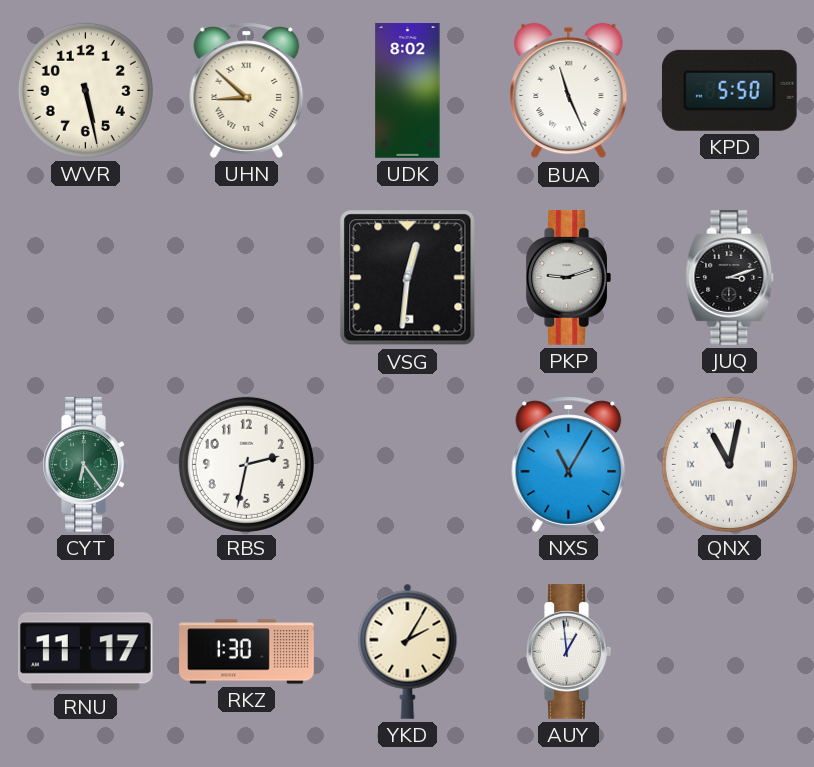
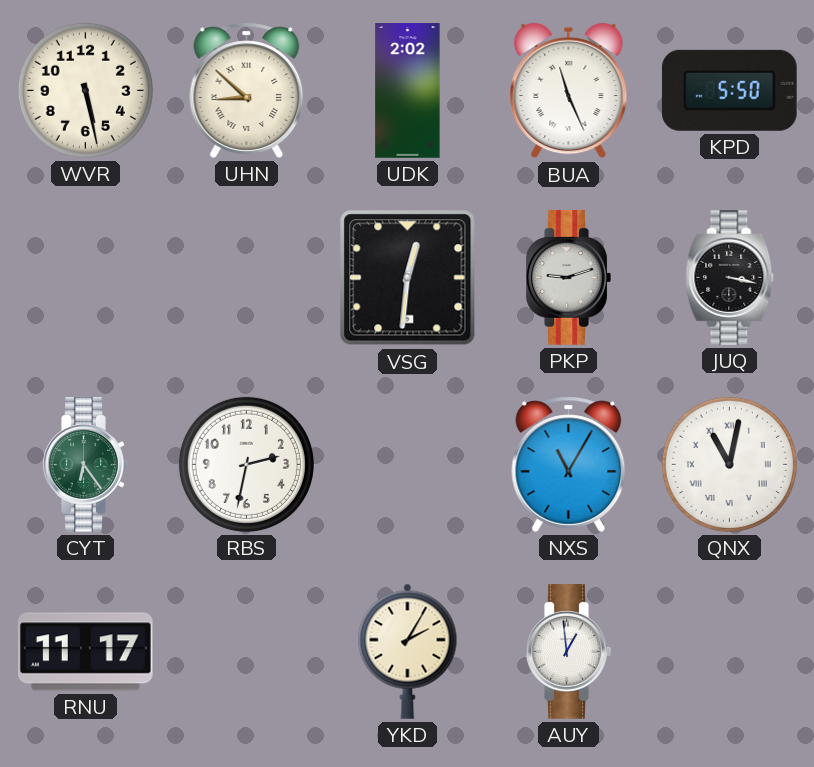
UDK: 8:02 -> 2:02 (408, 91)
JUQ: 3:12 -> 3:17 (730, 278)
RKZ: 1:30 -> none (247, 652)
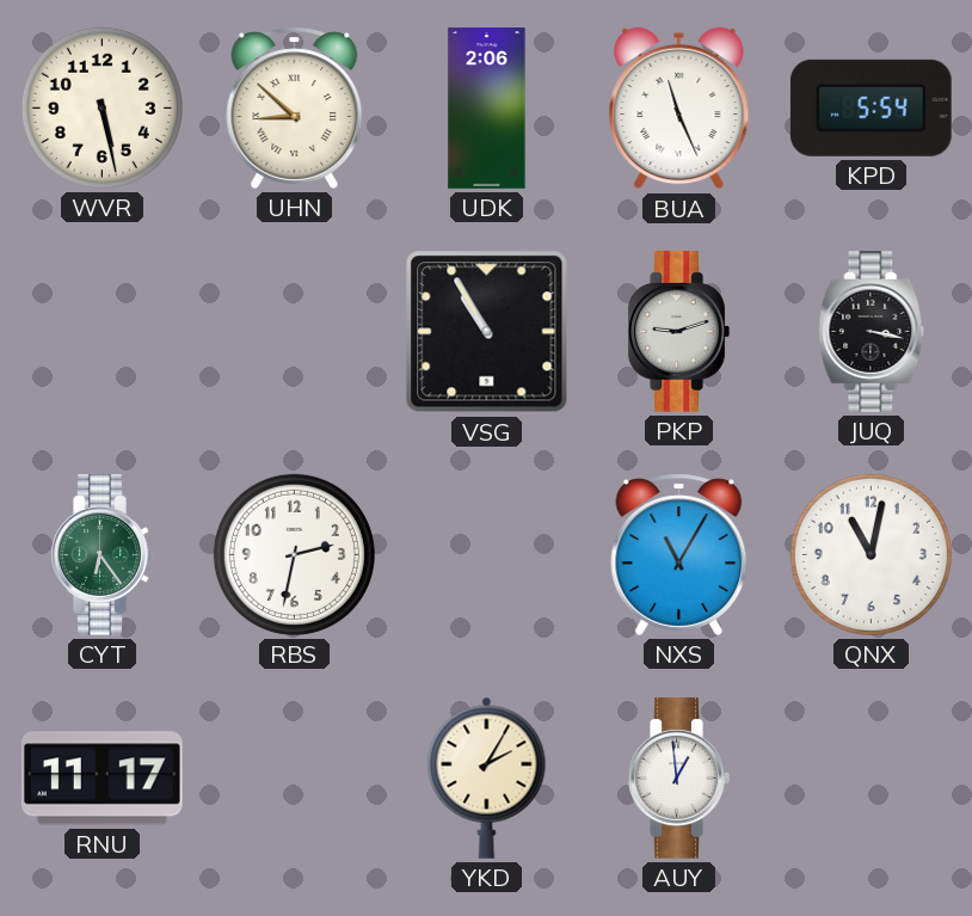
UDK: 2:02 -> 2:06 (487, 109)
KPD: 5:50 -> 5:54 (871, 107)
VSG: 12:31 -> 10:55 (487, 332)
QNX numerals: Roman -> Arabic (871, 554)
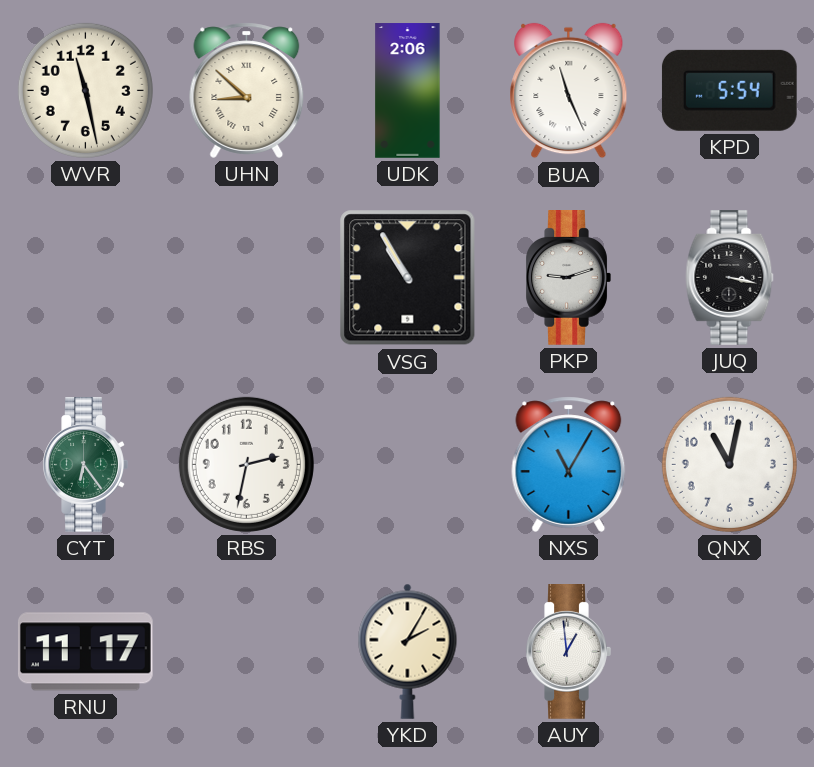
WVR: 5:28 -> 11:28 (85, 90)
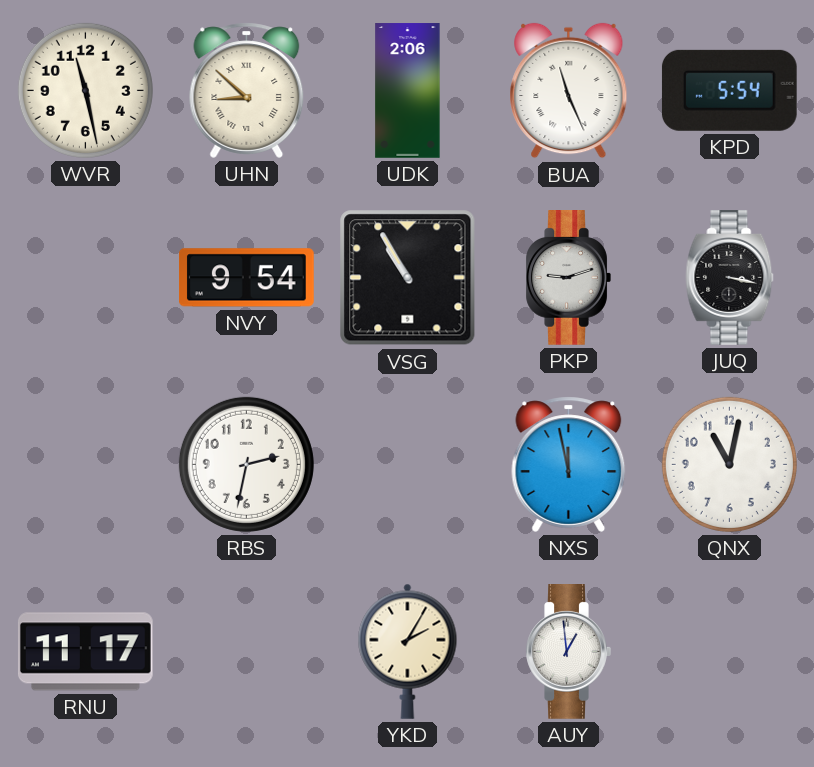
NVY: none -> 9:54 (247, 278)
CYT: 6:24 -> none (85, 465)
NXS: 11:05 -> 11:58 (569, 464)
